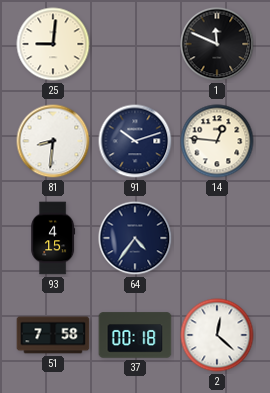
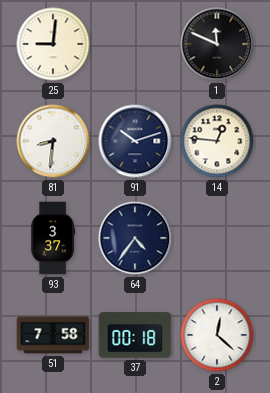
93: 4:15 -> 3:37 (53, 238)
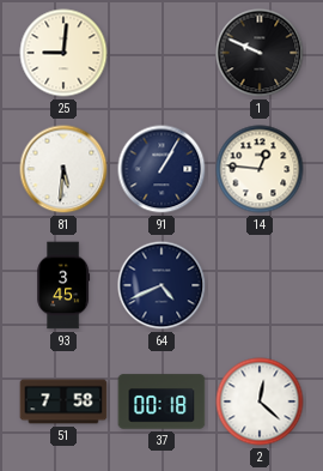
1: 11:49 -> 9:49 (260, 53)
81: 8:31 -> 5:31 (63, 169)
91: 10:12 -> 1:05 (161, 169)
93: 3:37 -> 3:45 (63, 285)
64: 4:36 -> 4:41 (161, 285)
